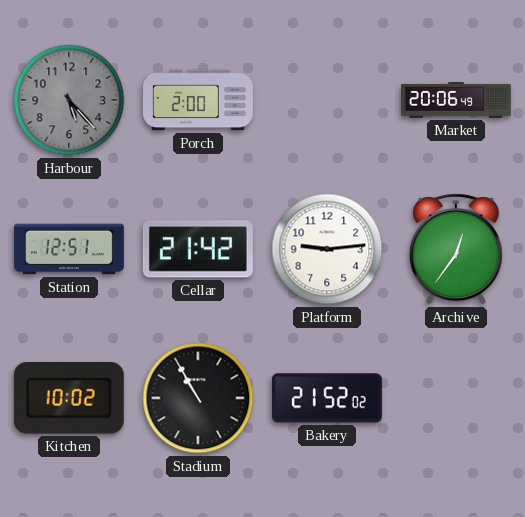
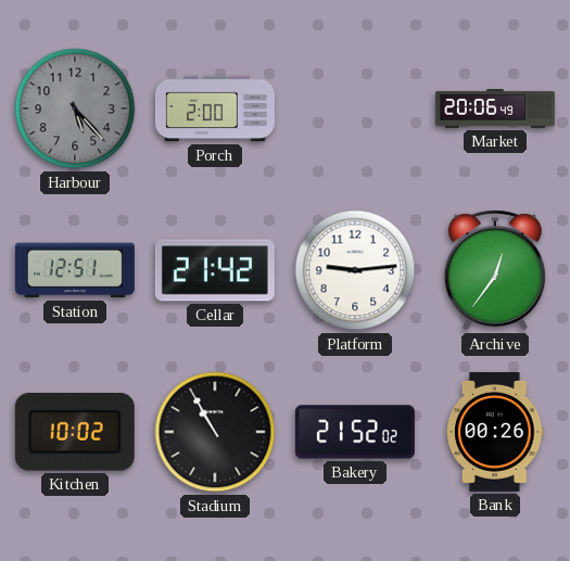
Bank: none -> 00:26 (495, 432)
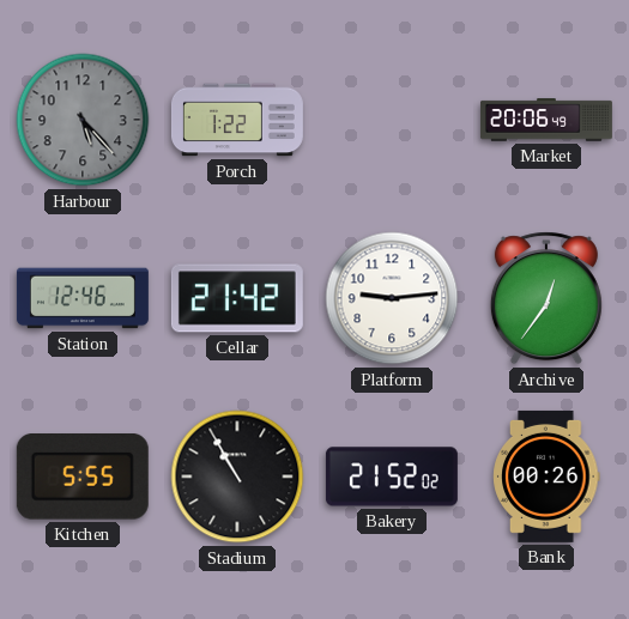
Porch: 2:00 -> 1:22 (237, 120)
Station: 12:51 -> 12:46 (83, 298)
Kitchen: 10:02 -> 5:55 (83, 478)
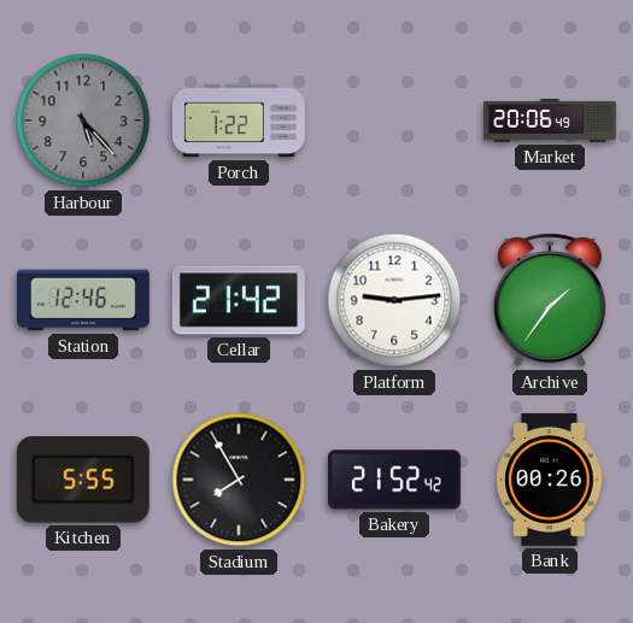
Archive: 12:36 -> 1:36 (550, 300)
Stadium: 10:55 -> 7:55 (239, 480)
Bakery: 21:52:02 -> 21:52:42 (394, 480)
